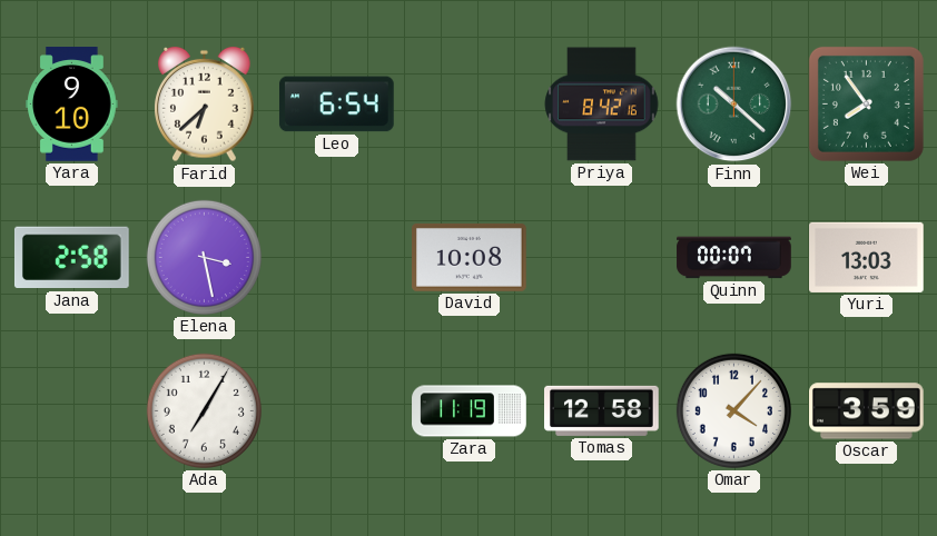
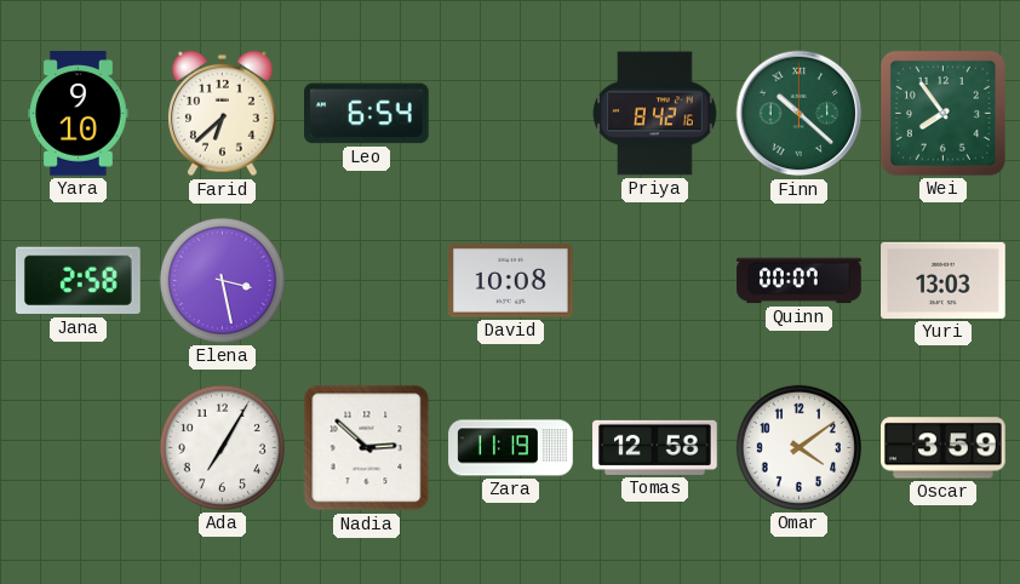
Nadia: none -> 2:52 (367, 448)
Omar: 4:07 -> 4:09 (798, 447)
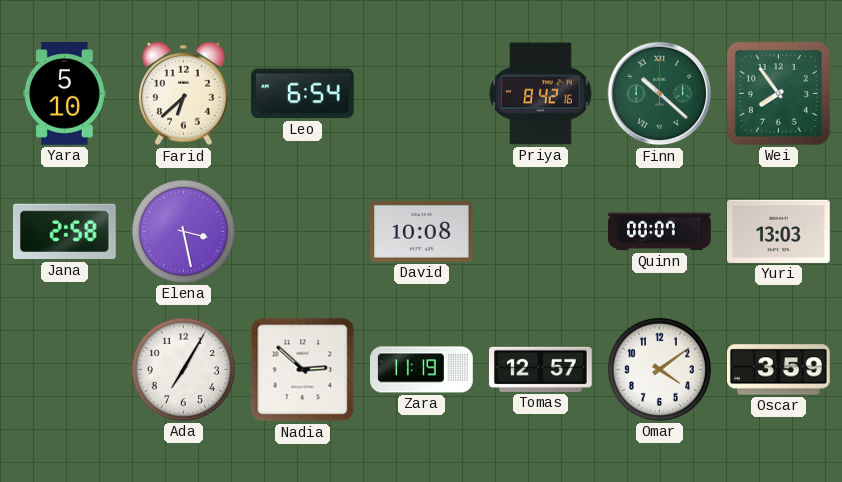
Yara: 9:10 -> 5:10 (65, 94)
Tomas: 12:58 -> 12:57 (541, 369)
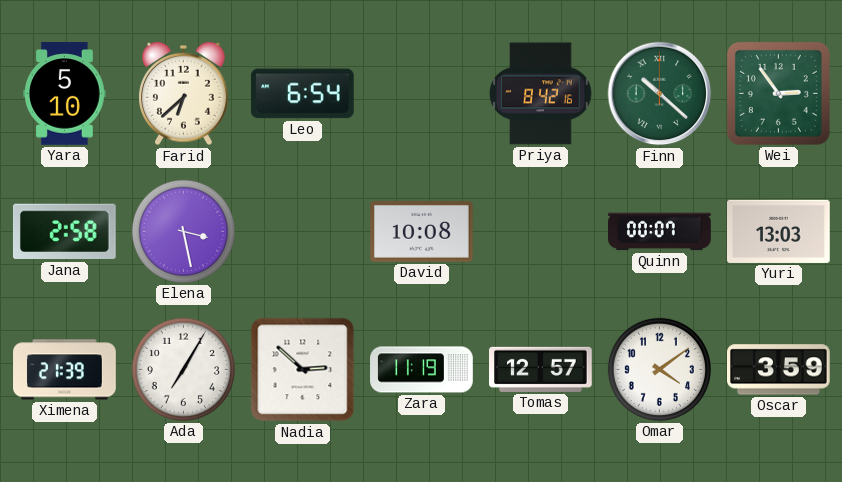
Wei: 7:54 -> 2:54 (778, 93)
Ximena: none -> 21:39 (65, 370)
